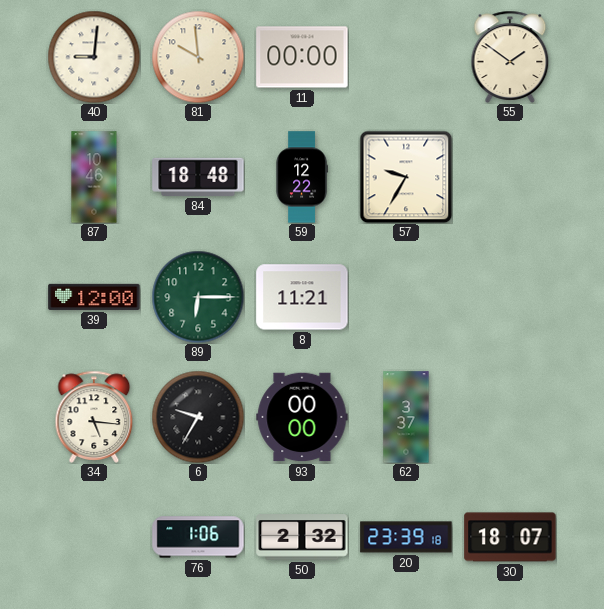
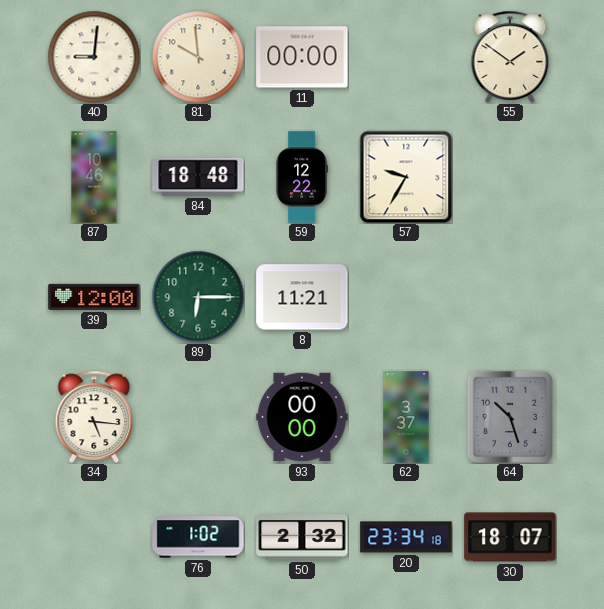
6: 9:35 -> none (198, 417)
64: none -> 10:27 (510, 417)
76: 1:06 -> 1:02 (198, 537)
20: 23:39 -> 23:34 (406, 537)
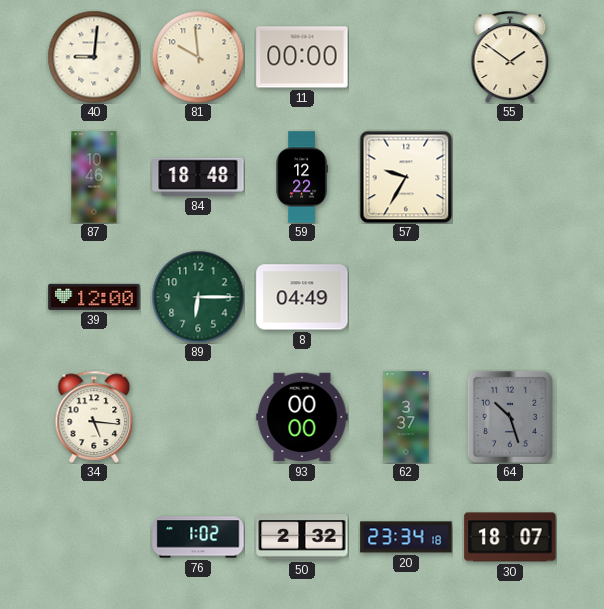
8: 11:21 -> 04:49 (302, 297)
